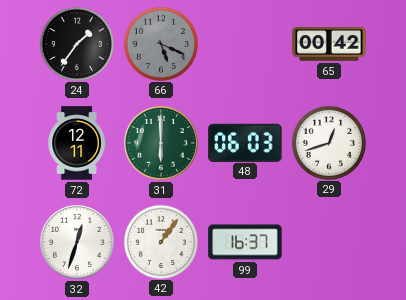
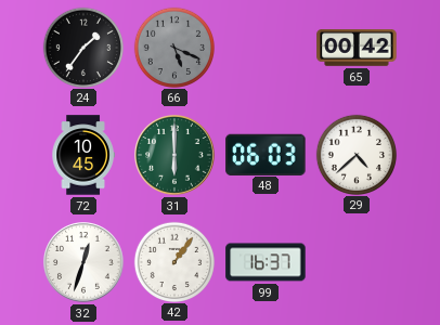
72: 12:11 -> 10:45 (83, 155)
29: 12:42 -> 4:38 (355, 154)
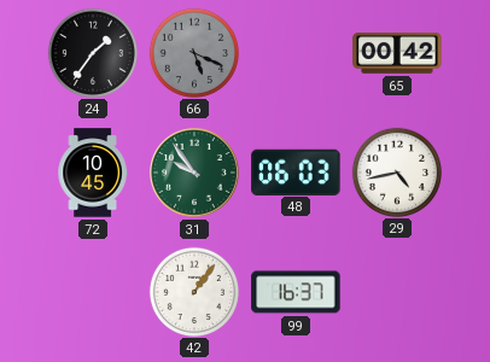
31: 6:00 -> 9:54 (196, 174)
29: 4:38 -> 4:43 (396, 171)
32: 12:33 -> none (85, 263)
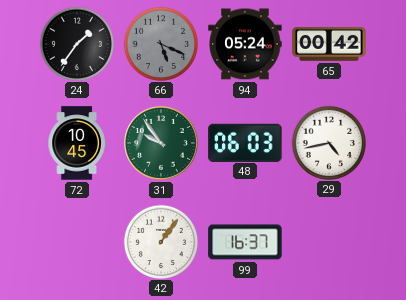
94: none -> 05:24 (245, 44)
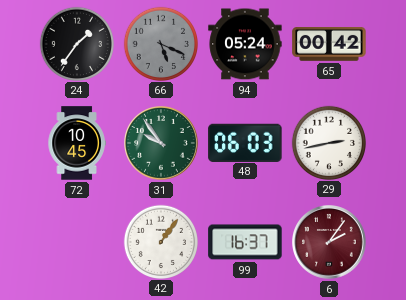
29: 4:43 -> 2:43 (328, 142)
6: none -> 2:06 (330, 243)
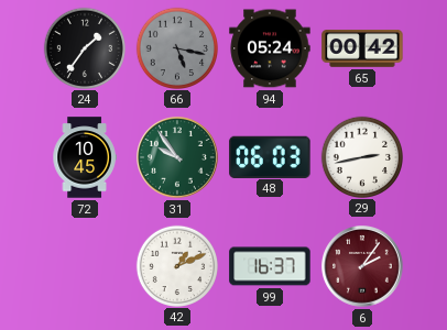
66: 5:19 -> 5:17 (176, 47)
42: 1:06 -> 1:11 (176, 265)
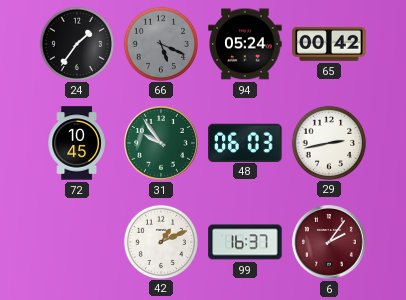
66: 5:17 -> 5:19 (160, 43)
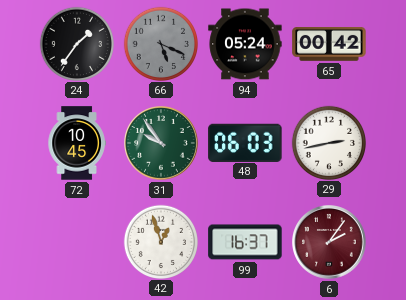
42: 1:11 -> 12:57 (160, 241)
